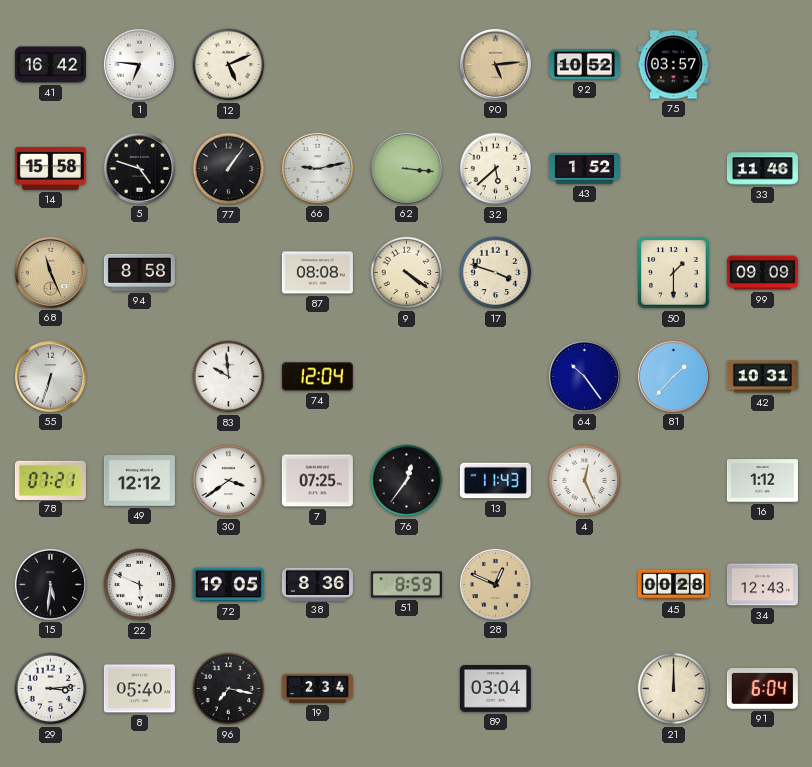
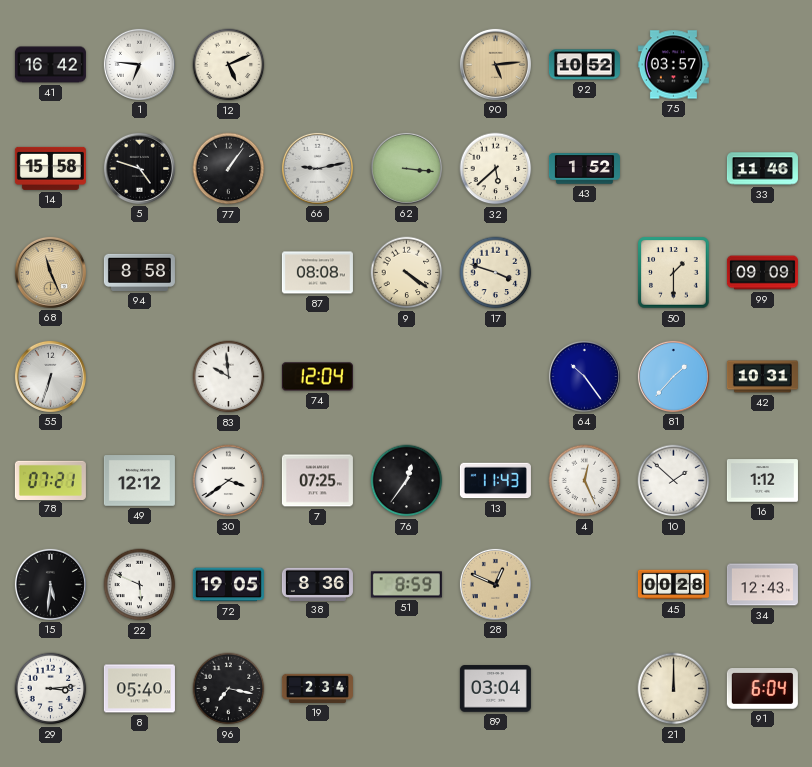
10: none -> 1:52 (674, 481)
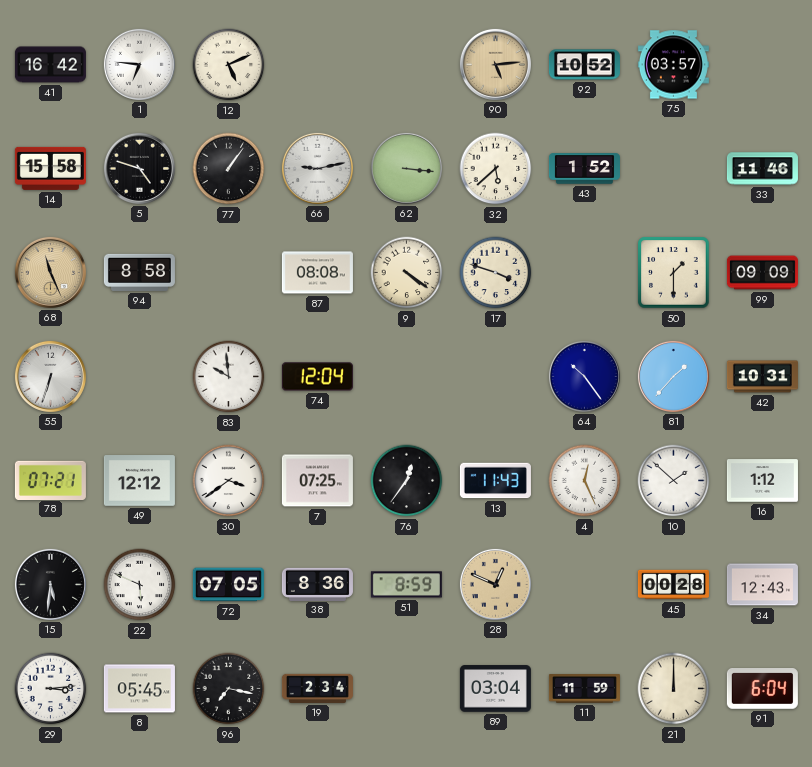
72: 19:05 -> 07:05 (228, 585)
8: 05:40 -> 05:45 (139, 689)
11: none -> 11:59 (584, 689)
